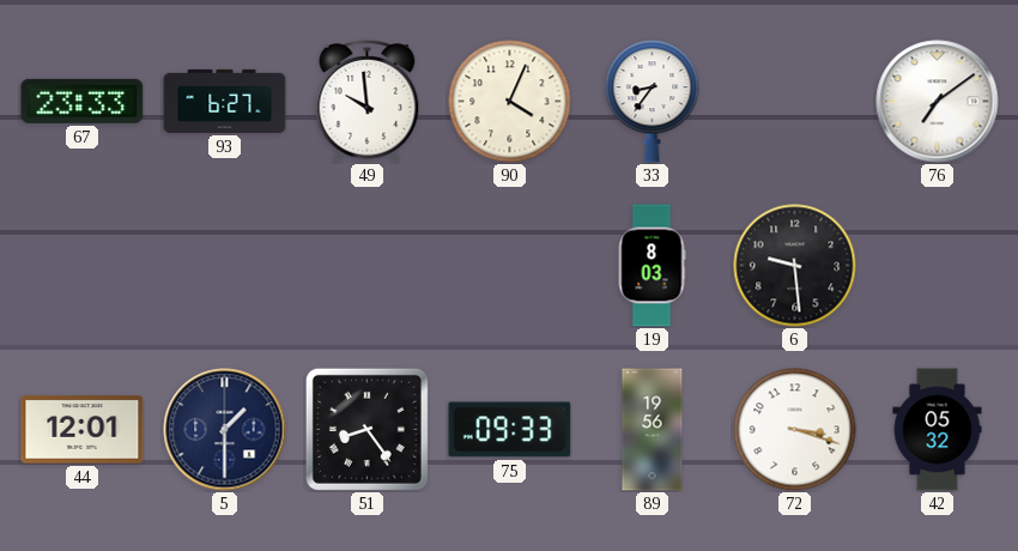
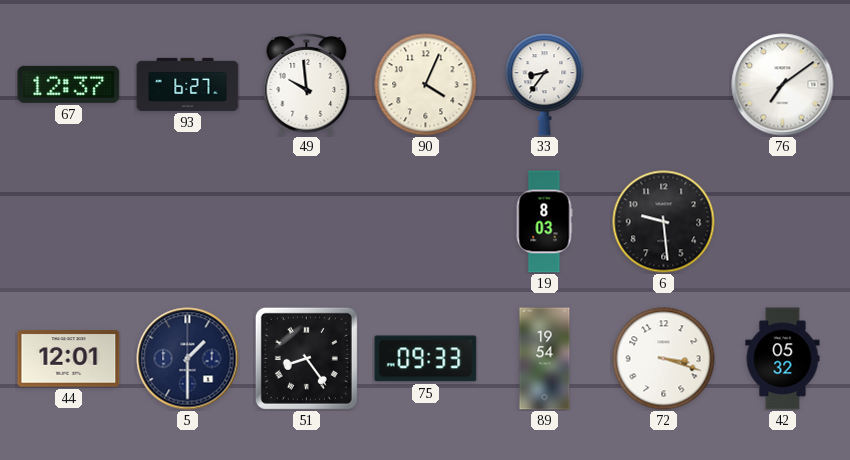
67: 23:33 -> 12:37 (69, 84)
89: 19:56 -> 19:54 (545, 359)
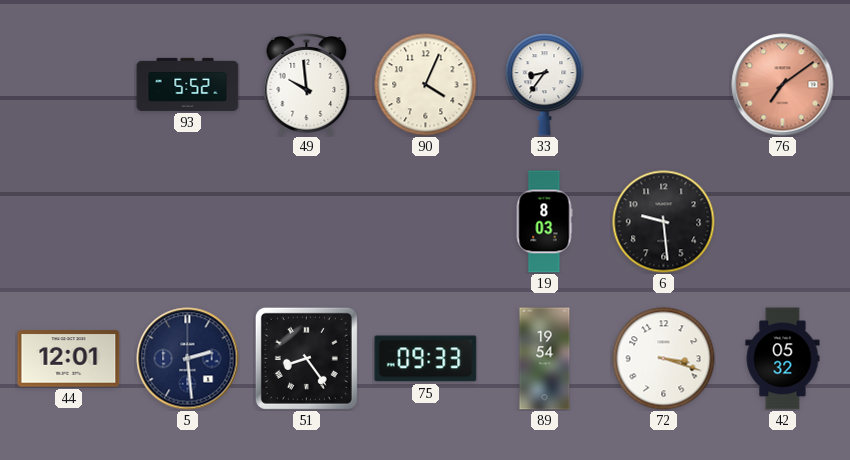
67: 12:37 -> none (69, 84)
93: 6:27 -> 5:52 (188, 84)
76 dial: white -> salmon (783, 85)
5: 1:30 -> 2:29 (188, 359)
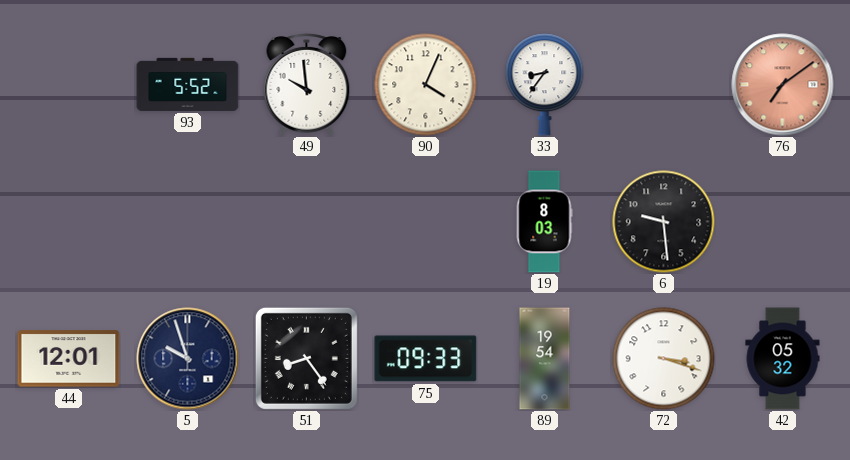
5: 2:29 -> 9:57 (188, 359)
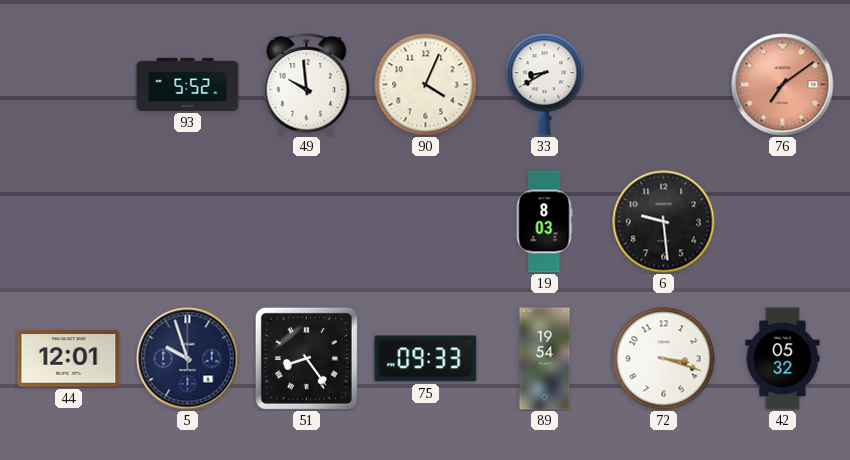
33: 8:36 -> 8:40 (545, 85)
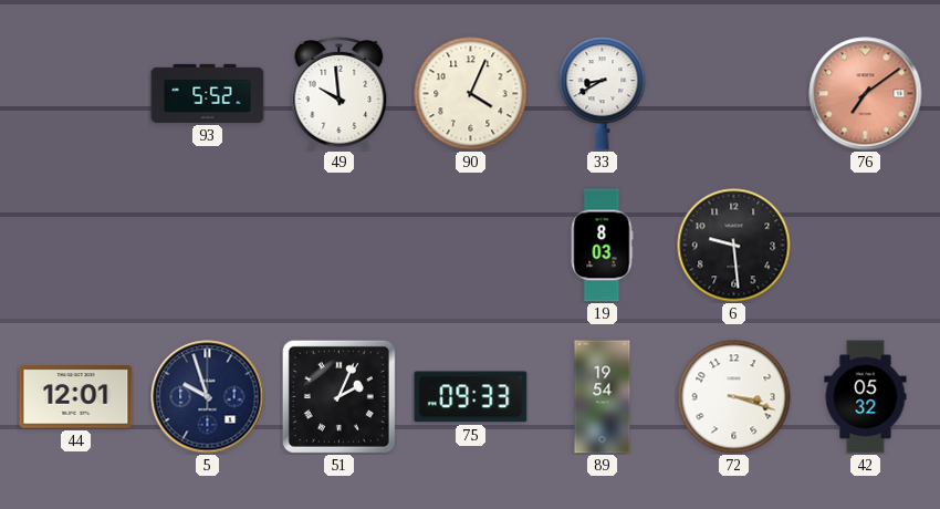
51: 8:24 -> 2:04 (338, 396)
